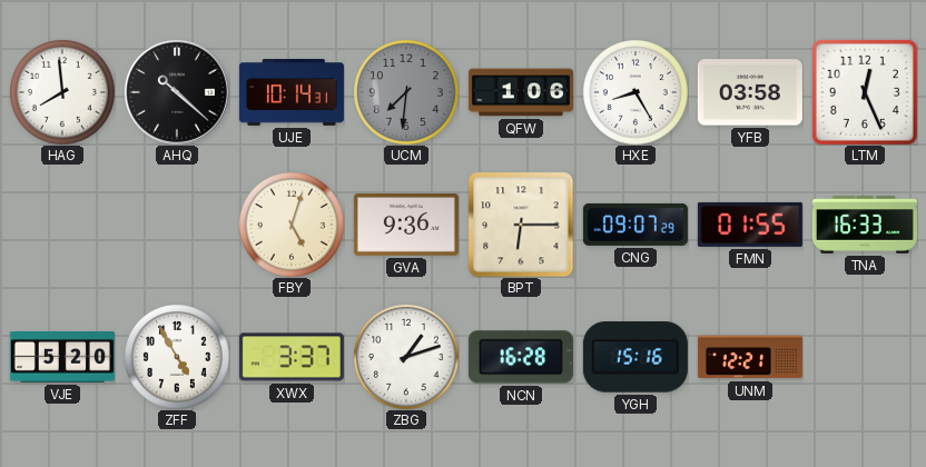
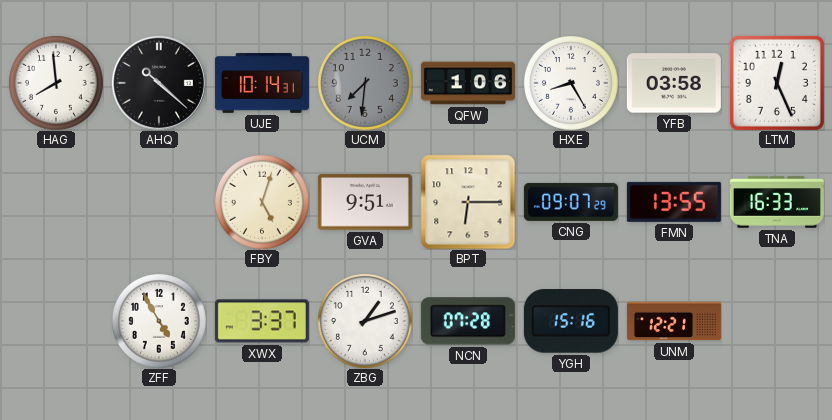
GVA: 9:36 -> 9:51 (365, 202)
FMN: 01:55 -> 13:55 (674, 202)
VJE: 5:20 -> none (62, 358)
NCN: 16:28 -> 07:28 (468, 321)
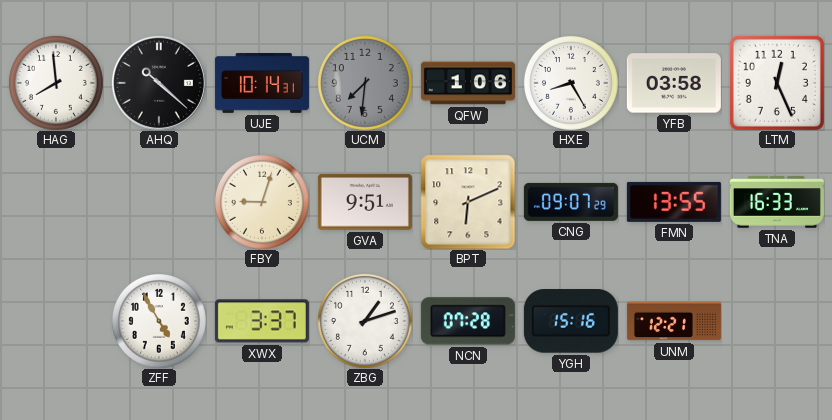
FBY: 5:03 -> 9:03 (262, 202)
BPT: 6:15 -> 6:11 (468, 202)
